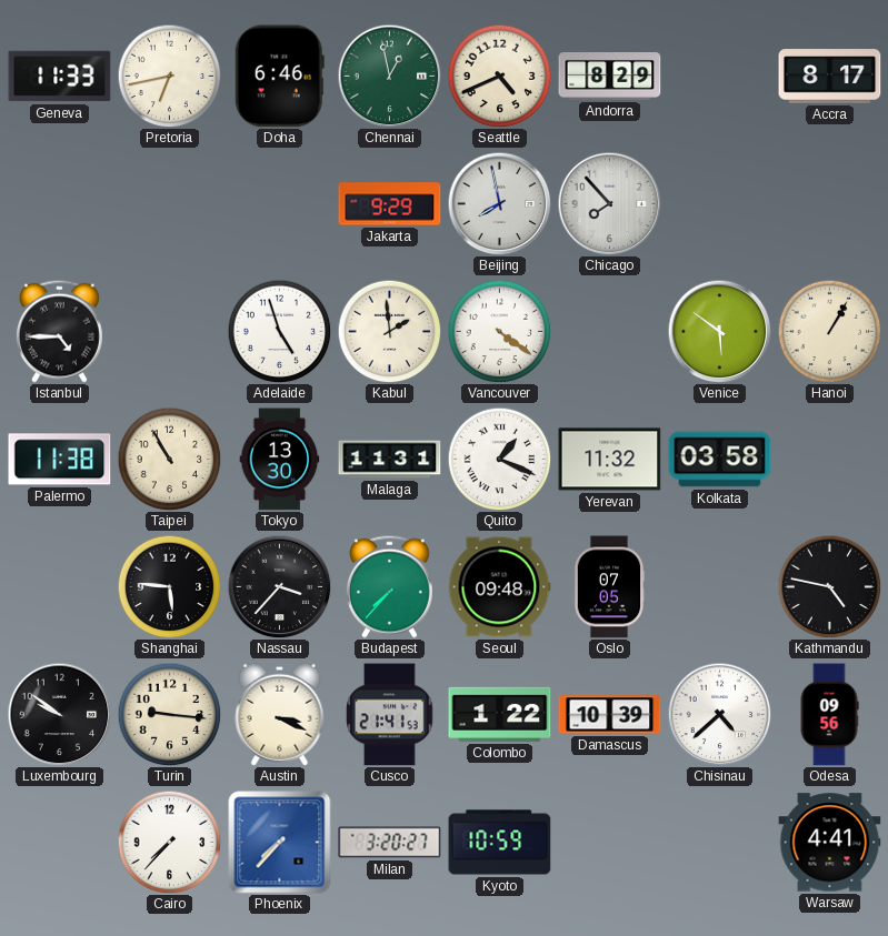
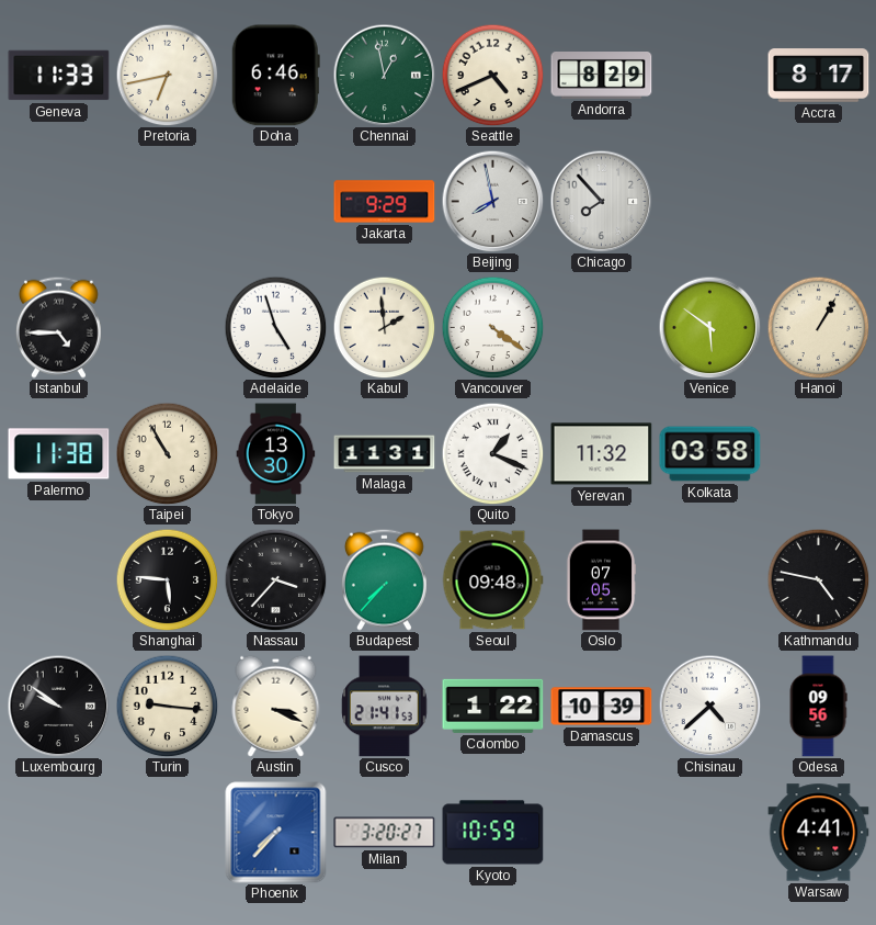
Cairo: 7:37 -> none (169, 842)
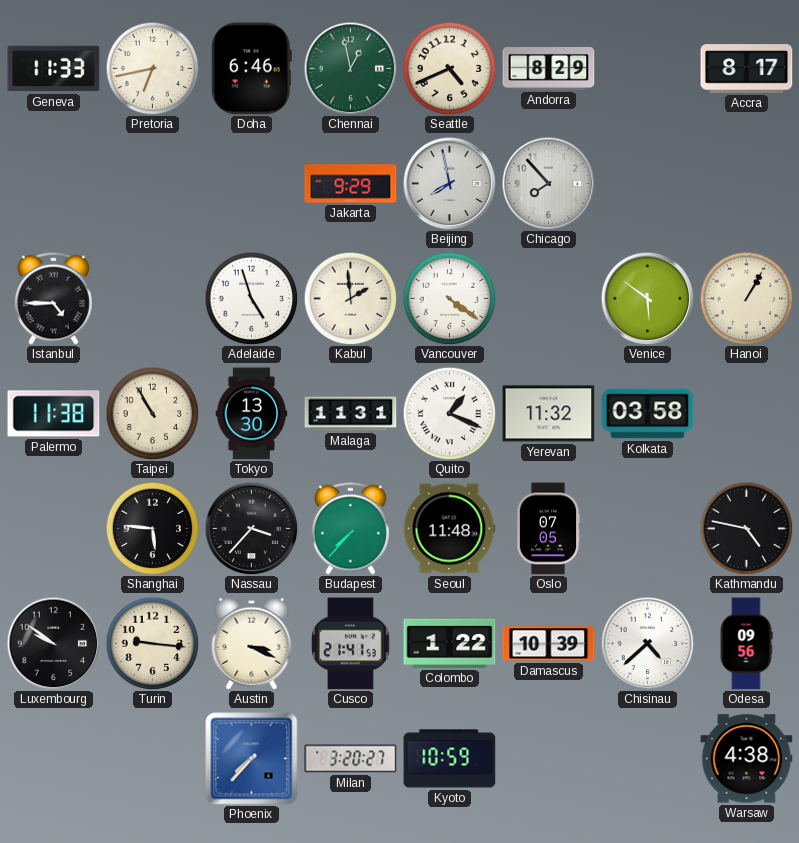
Seoul: 09:48 -> 11:48 (449, 529)
Warsaw: 4:41 -> 4:38 (747, 759)
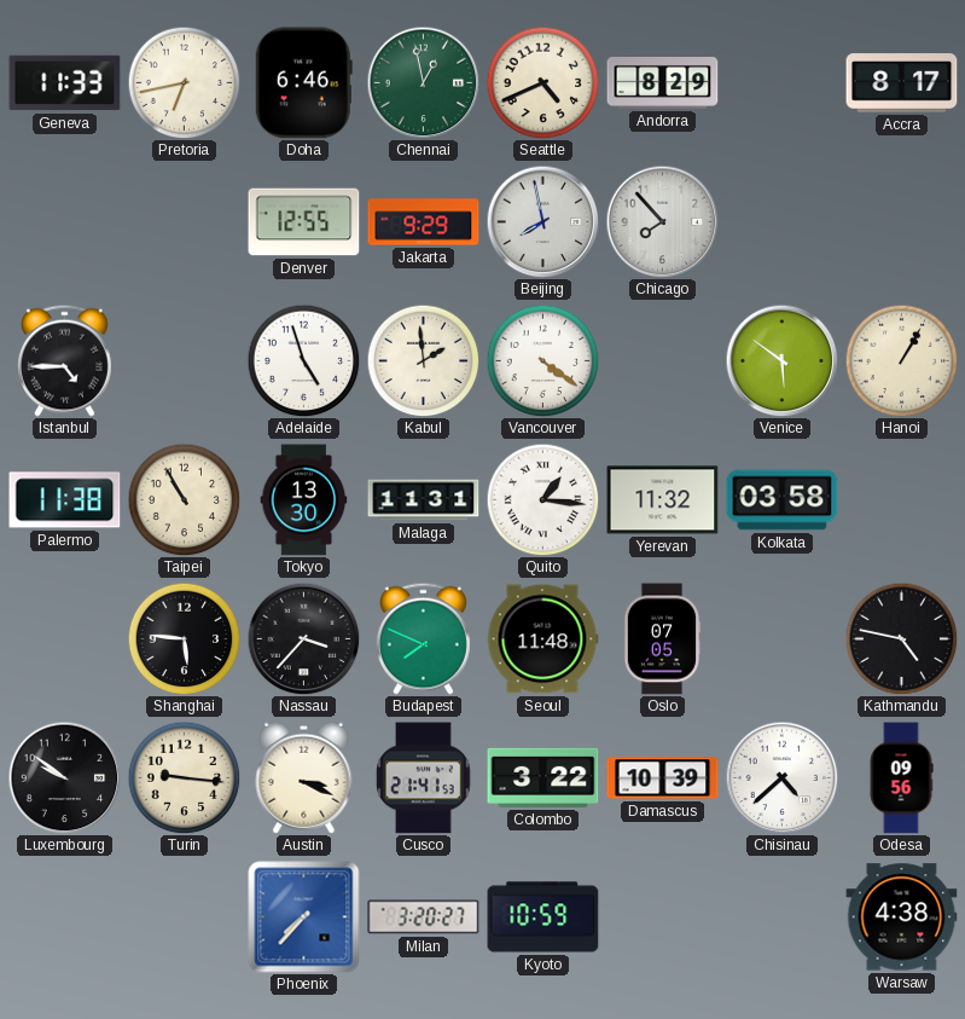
Denver: none -> 12:55 (304, 222)
Quito: 1:19 -> 1:16 (542, 499)
Budapest: 7:37 -> 7:49 (423, 638)
Colombo: 1:22 -> 3:22 (543, 777)
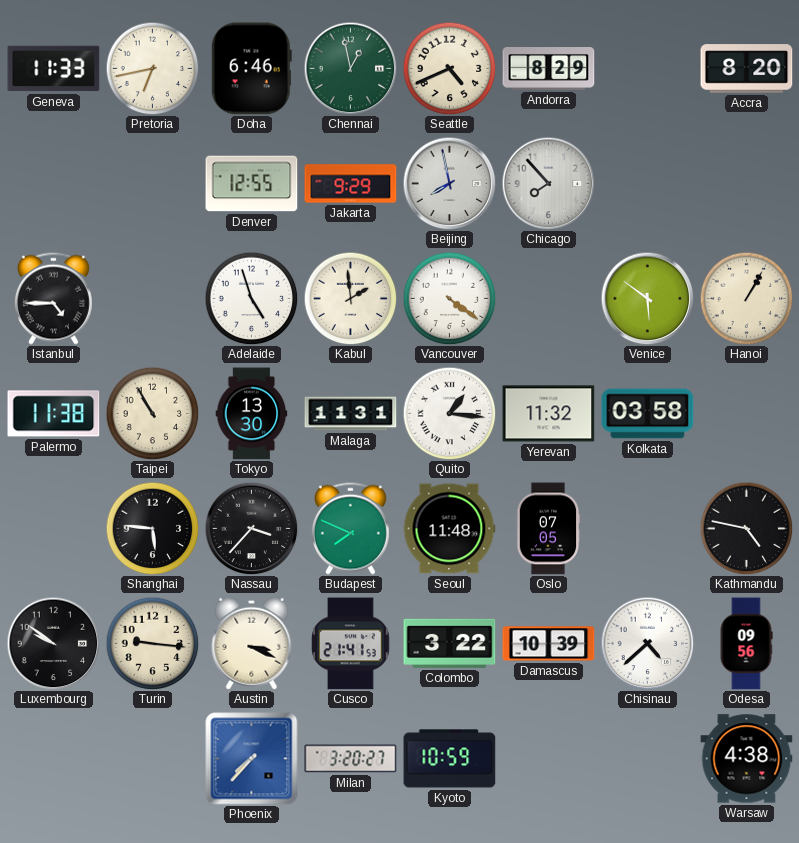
Accra: 8:17 -> 8:20 (747, 69)
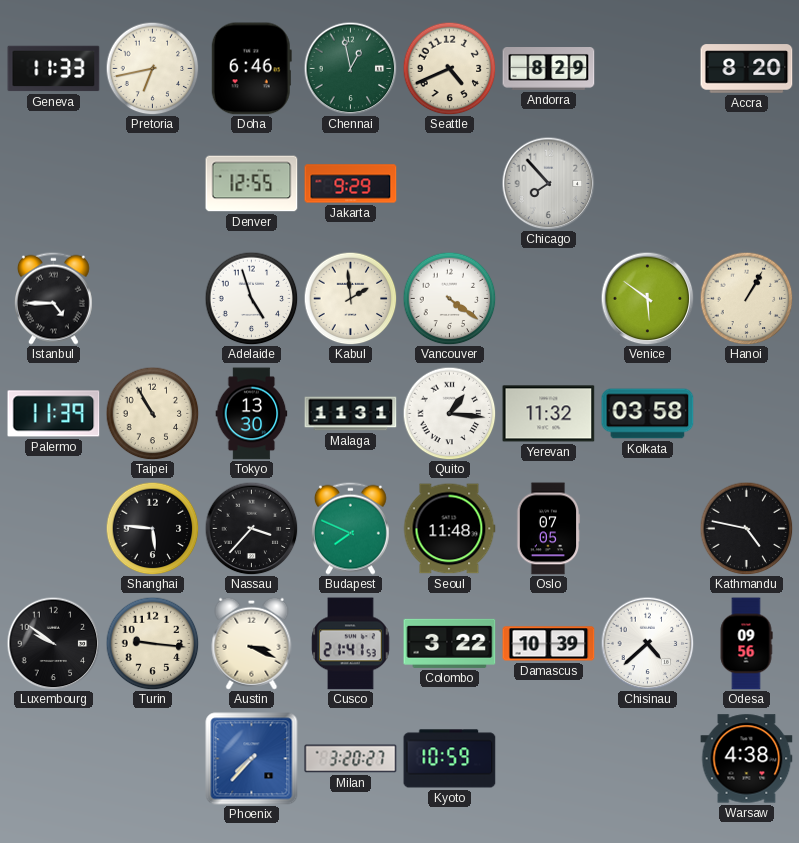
Beijing: 7:58 -> none (449, 183)
Palermo: 11:38 -> 11:39 (54, 414)
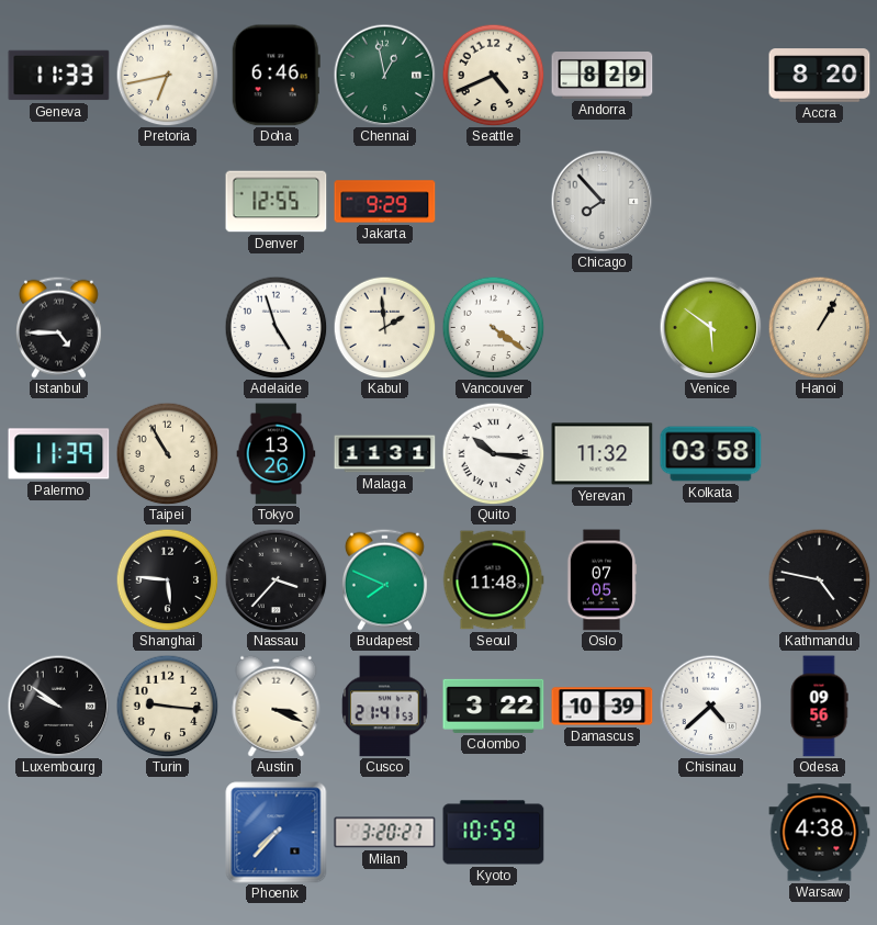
Tokyo: 13:30 -> 13:26 (277, 454)
Quito: 1:16 -> 10:16 (493, 453)
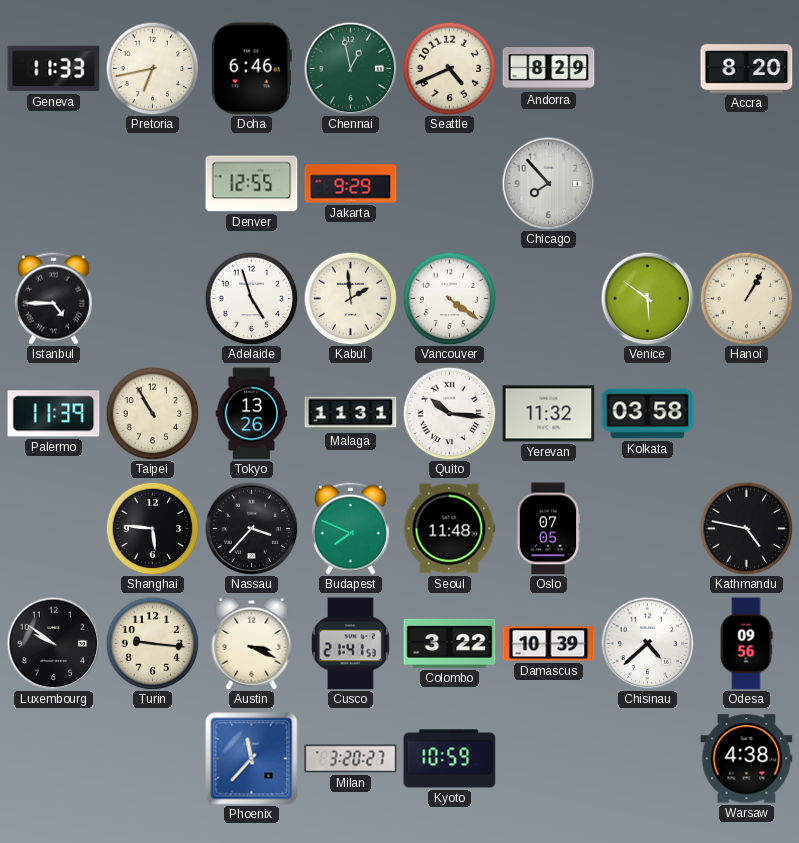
Phoenix: 7:37 -> 11:37 (252, 759)
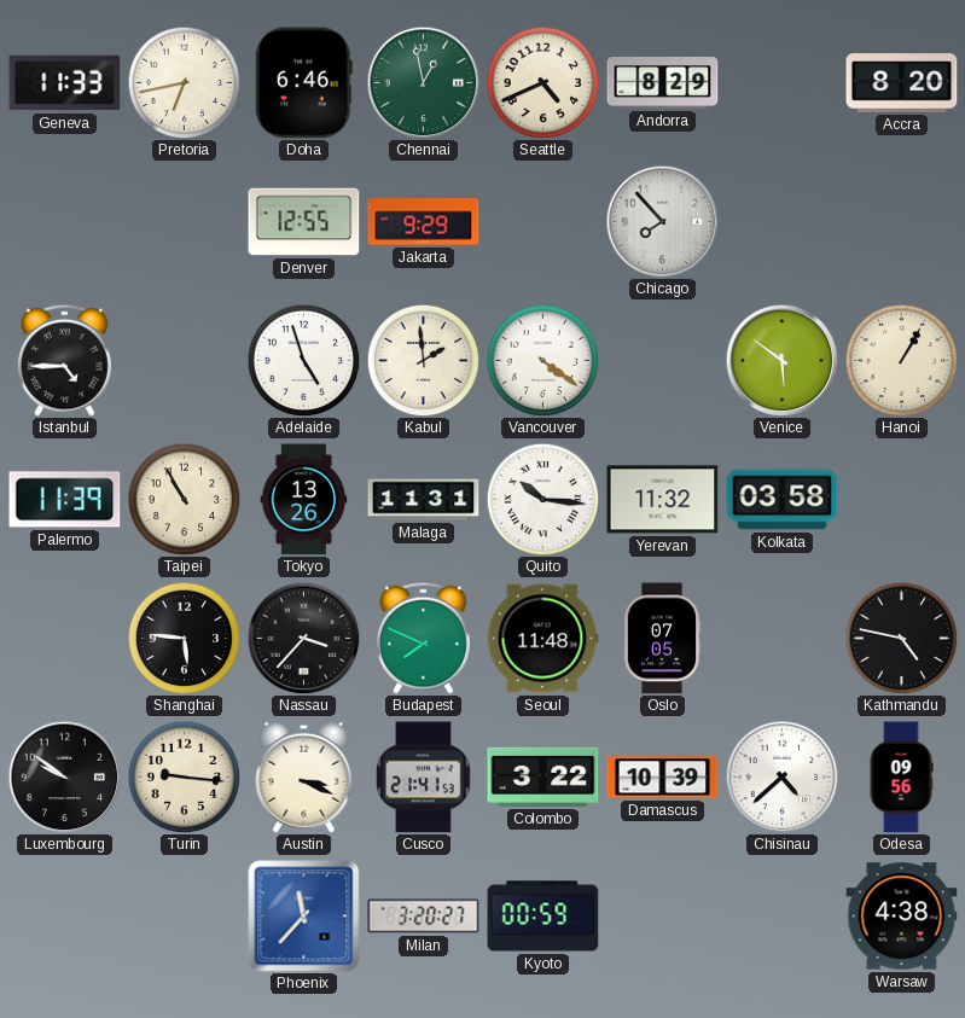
Kyoto: 10:59 -> 00:59 (543, 917)
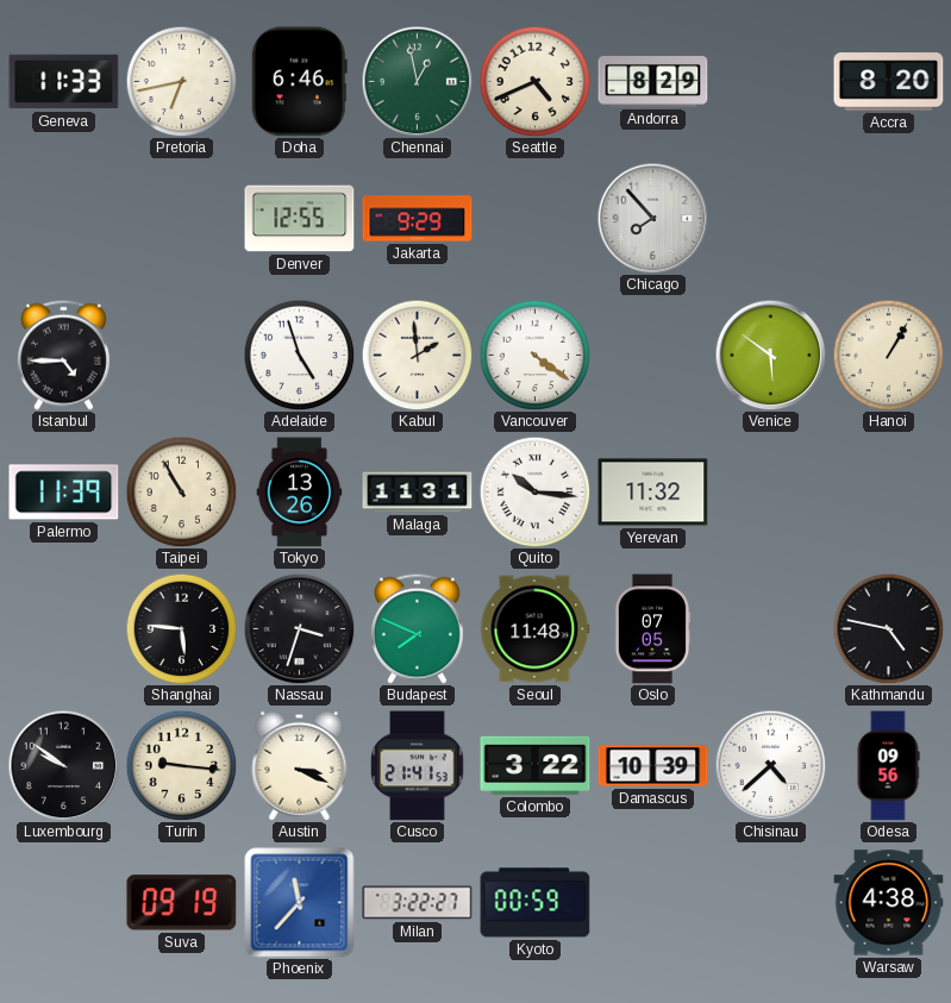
Kolkata: 03:58 -> none (783, 500)
Nassau: 3:37 -> 3:33 (299, 628)
Suva: none -> 09:19 (182, 903)
Milan: 3:20 -> 3:22 (418, 903)
